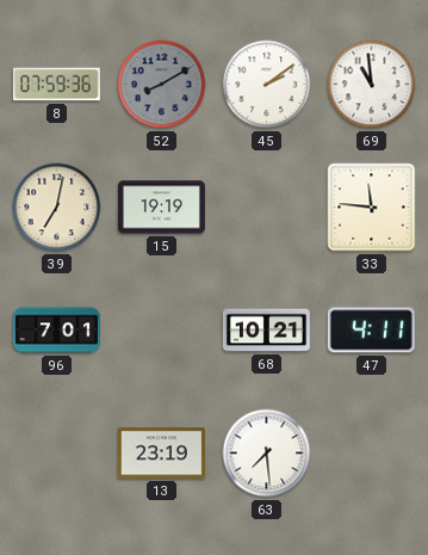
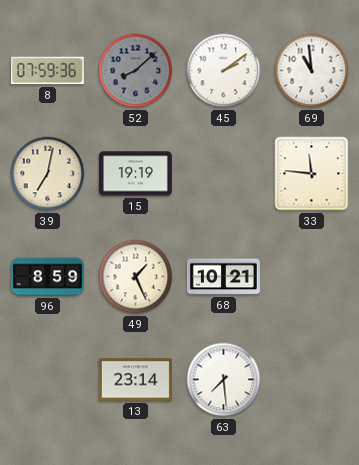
52: 8:10 -> 8:08 (136, 71)
96: 7:01 -> 8:59 (47, 277)
49: none -> 1:26 (136, 277)
47: 4:11 -> none (371, 331)
13: 23:19 -> 23:14 (135, 380)
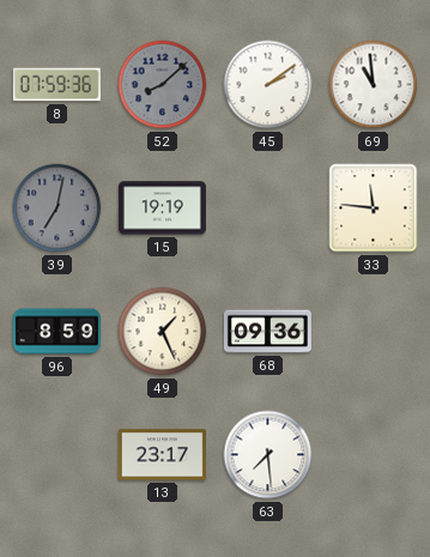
39 dial: cream -> grey (57, 208)
68: 10:21 -> 09:36 (267, 332)
13: 23:14 -> 23:17 (162, 455)
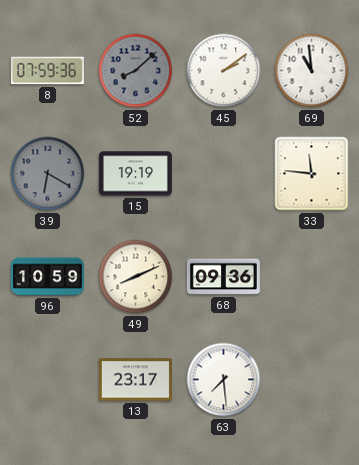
39: 7:02 -> 6:20 (48, 174)
96: 8:59 -> 10:59 (47, 277)
49: 1:26 -> 8:11 (136, 277)
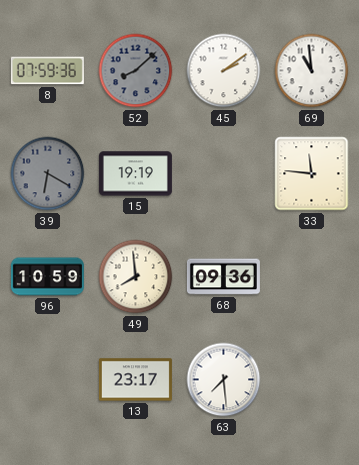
49: 8:11 -> 7:59 (136, 277)
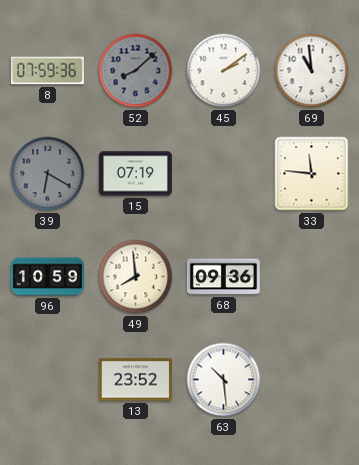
15: 19:19 -> 07:19 (135, 174)
13: 23:17 -> 23:52 (135, 380)
63: 7:29 -> 10:29 (224, 380)
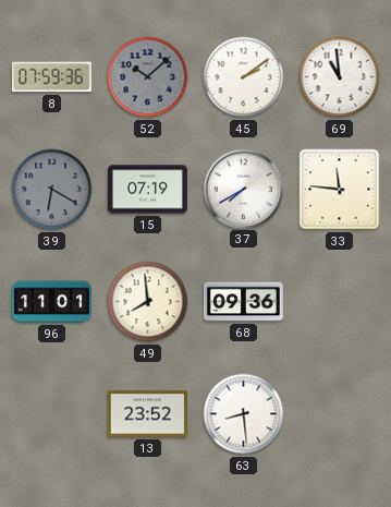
52: 8:08 -> 10:08 (148, 77)
37: none -> 7:40 (243, 189)
96: 10:59 -> 11:01 (51, 302)
63: 10:29 -> 8:29 (244, 414)
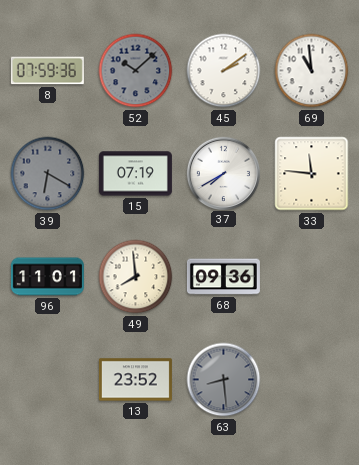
63 dial: white -> grey (224, 380)
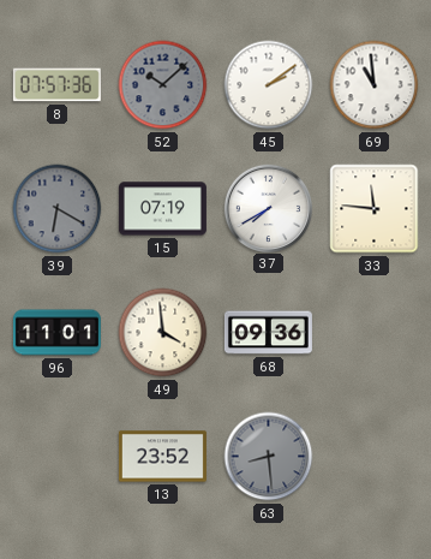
8: 07:59 -> 07:57 (56, 85)
49: 7:59 -> 3:59 (163, 333)
